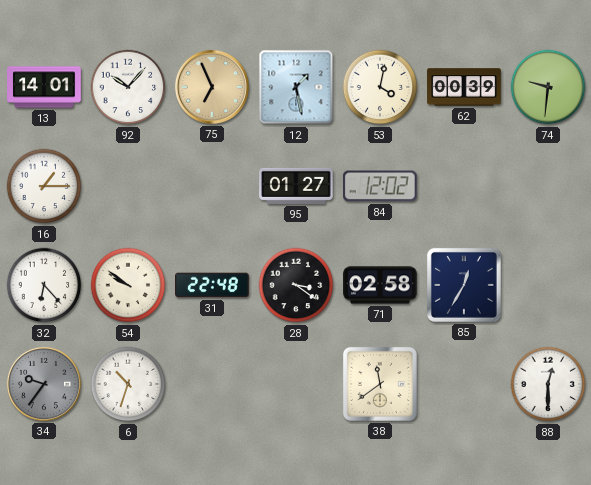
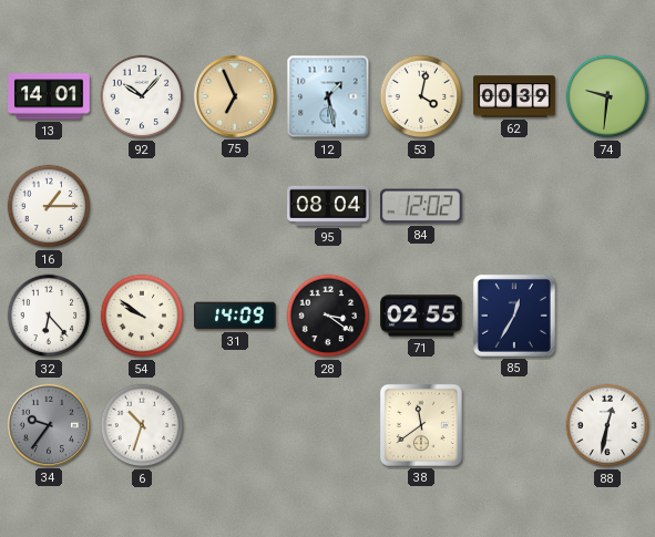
95: 01:27 -> 08:04 (328, 206)
31: 22:48 -> 14:09 (235, 316)
71: 02:58 -> 02:55 (421, 316)
88: 12:30 -> 12:32 (607, 425)
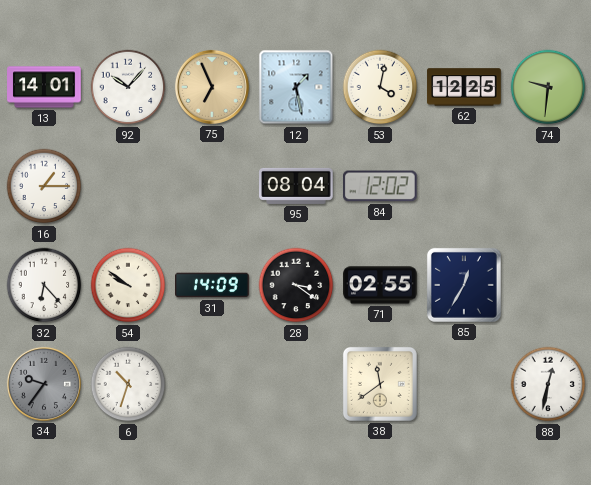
62: 00:39 -> 12:25 (464, 87)
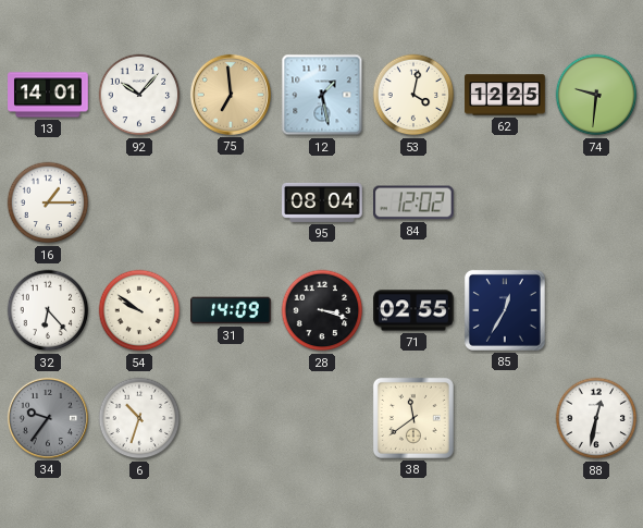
75: 6:56 -> 6:59 (231, 95)
28: 3:21 -> 3:18 (322, 310)
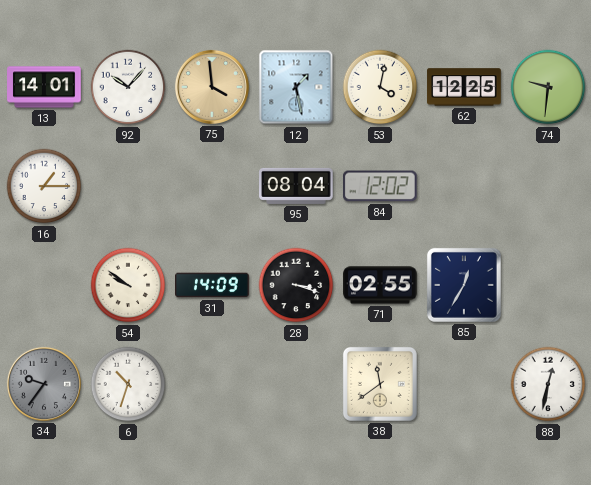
75: 6:59 -> 3:59 (212, 87)
32: 6:23 -> none (48, 310)
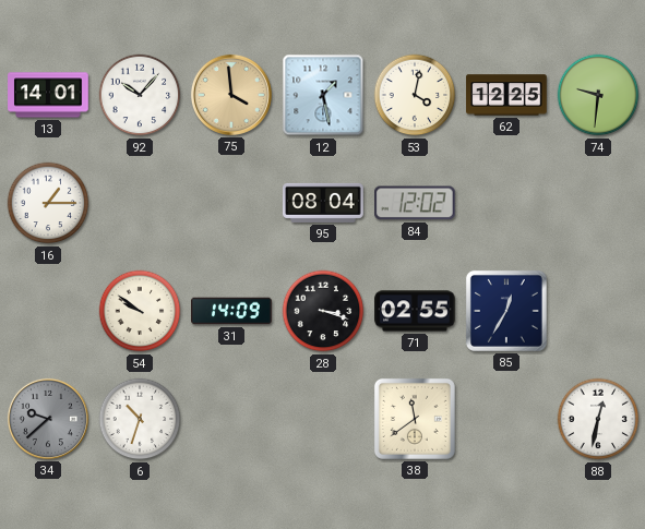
34: 9:36 -> 9:38 (48, 419)
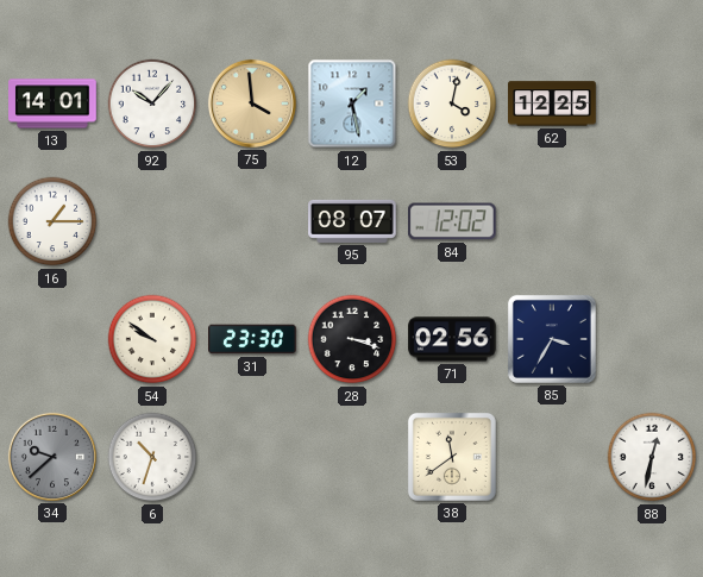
74: 9:31 -> none (598, 95)
95: 08:04 -> 08:07 (352, 221)
31: 14:09 -> 23:30 (252, 339)
71: 02:55 -> 02:56 (452, 339)
85: 12:35 -> 3:35 (552, 339)
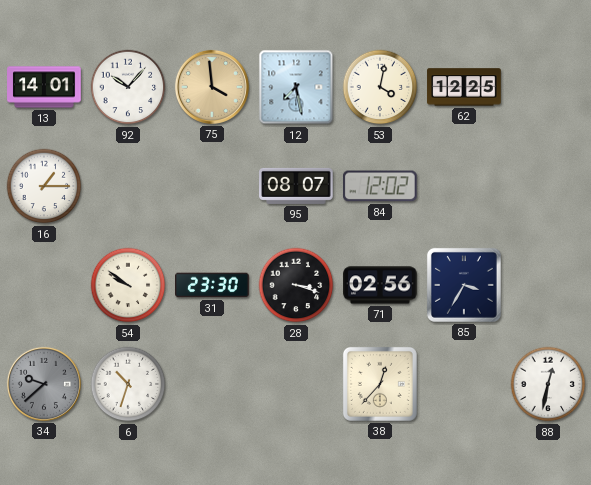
12: 1:28 -> 7:28 (296, 87)
38: 11:39 -> 12:37 (380, 384)
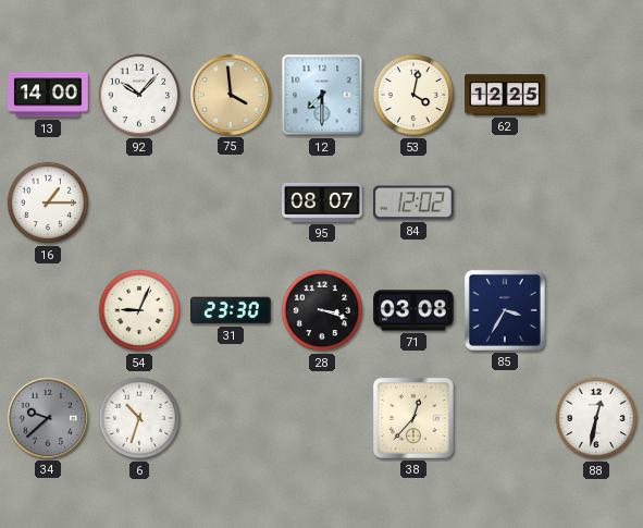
13: 14:01 -> 14:00 (48, 95)
12: 7:28 -> 7:30 (322, 95)
54: 9:51 -> 9:04 (139, 310)
71: 02:56 -> 03:08 (413, 310)
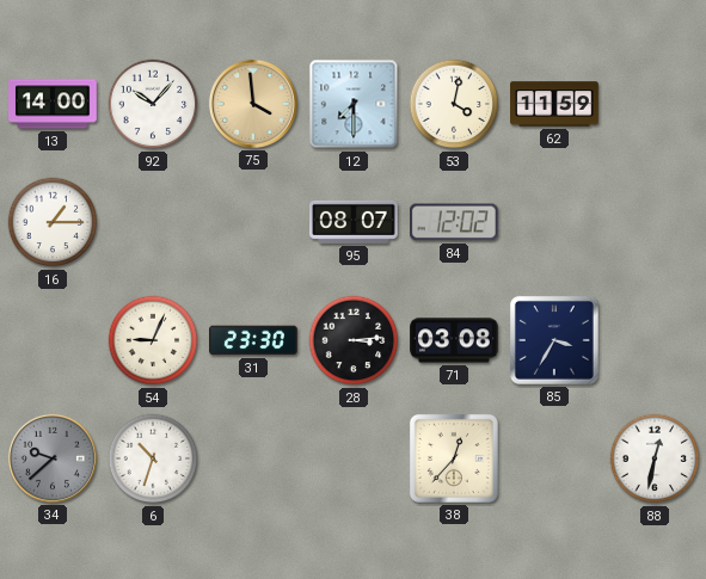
62: 12:25 -> 11:59 (554, 104)
28: 3:18 -> 3:14 (354, 340)
